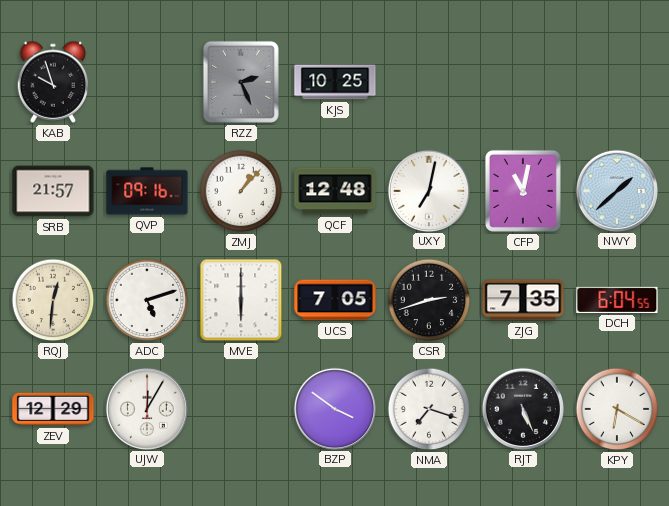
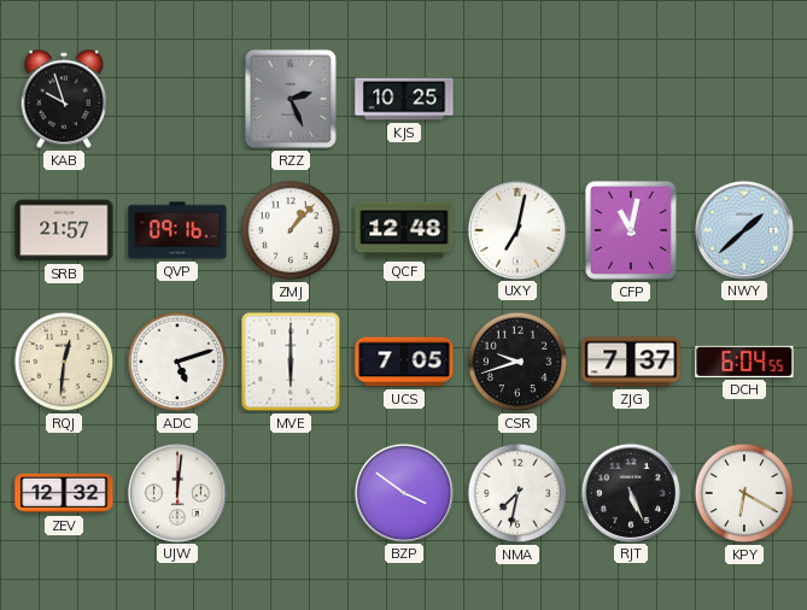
CSR: 2:42 -> 9:42 (517, 362)
ZJG: 7:35 -> 7:37 (631, 362)
ZEV: 12:29 -> 12:32 (64, 493)
UJW: 12:05 -> 12:01 (176, 492)
NMA: 7:18 -> 7:32 (517, 493)
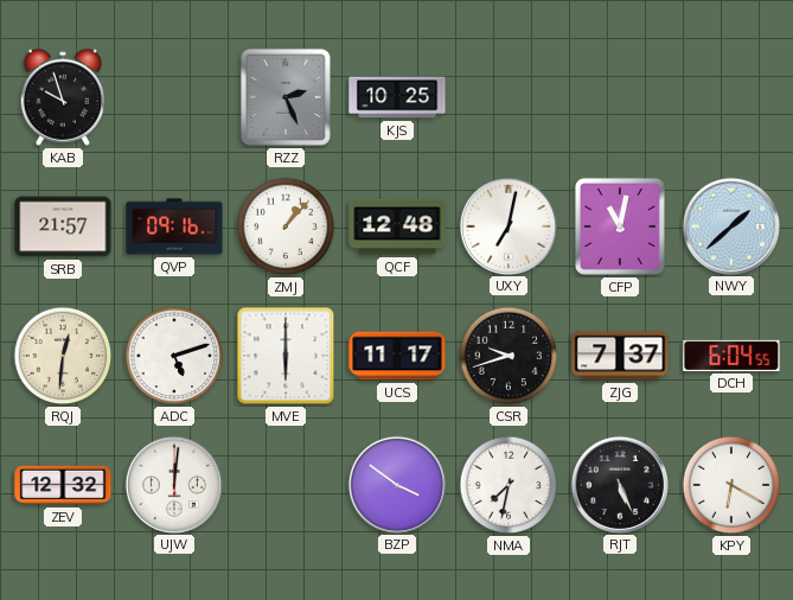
UCS: 7:05 -> 11:17 (397, 356)
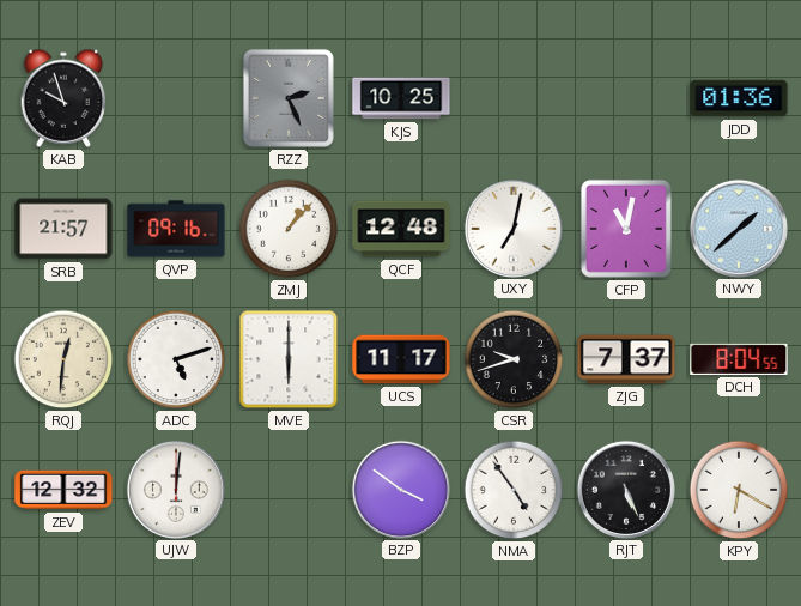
JDD: none -> 01:36 (739, 98)
DCH: 6:04 -> 8:04 (739, 359)
NMA: 7:32 -> 4:54 (514, 490)
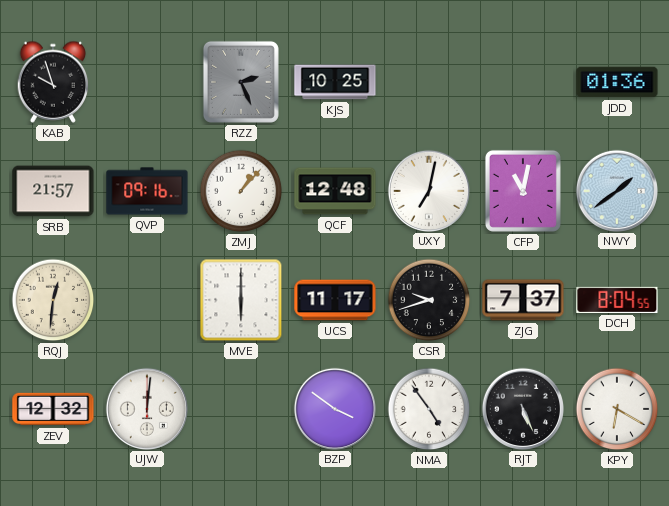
NWY: 1:38 -> 1:39 (616, 190)
ADC: 5:12 -> none (176, 359)
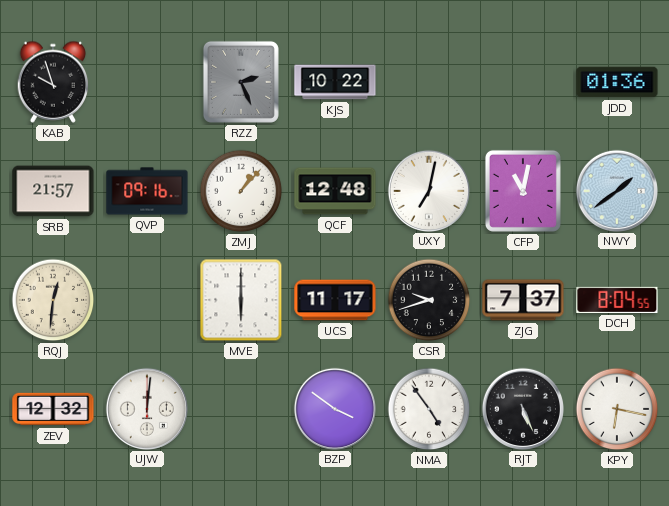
KJS: 10:25 -> 10:22 (335, 82)
KPY: 6:20 -> 6:17 (617, 409)
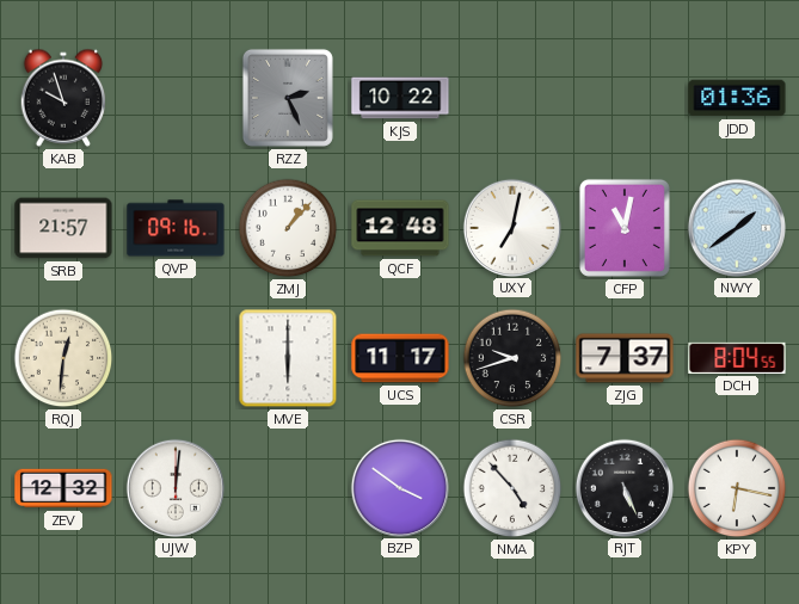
NMA: 4:54 -> 4:53 (512, 488)
